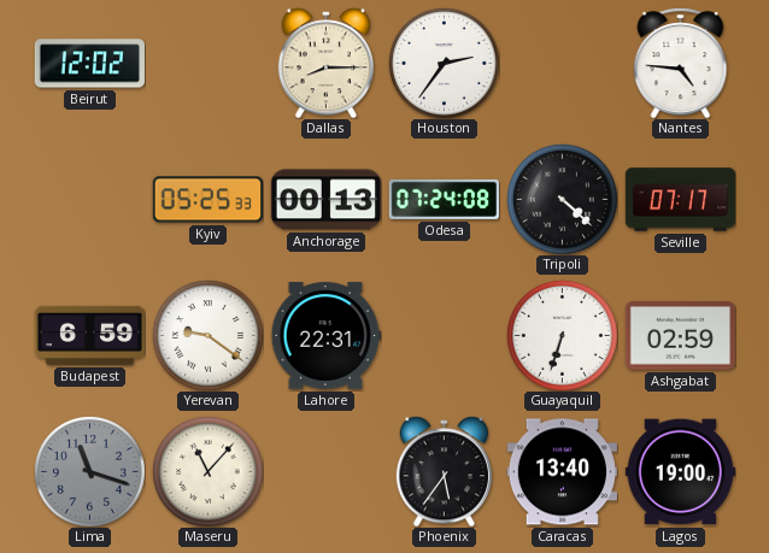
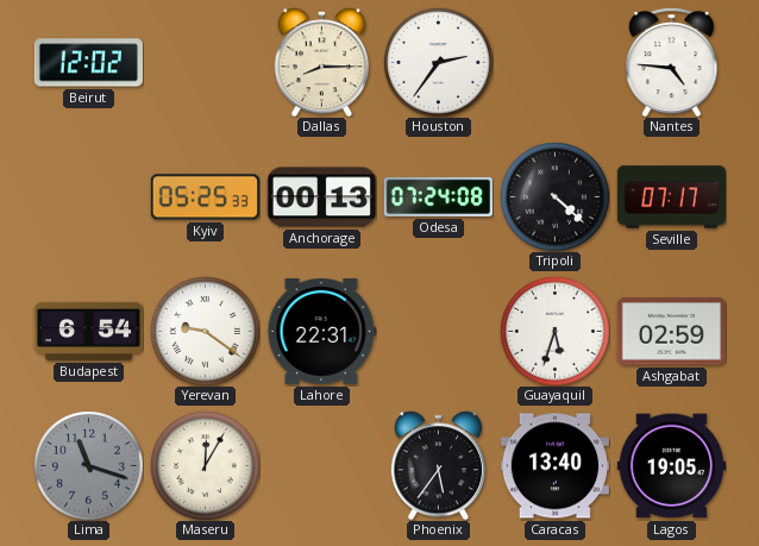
Budapest: 6:59 -> 6:54 (88, 331)
Guayaquil: 6:33 -> 5:33 (554, 331)
Maseru: 11:07 -> 12:05 (205, 465)
Lagos: 19:00 -> 19:05 (671, 466)
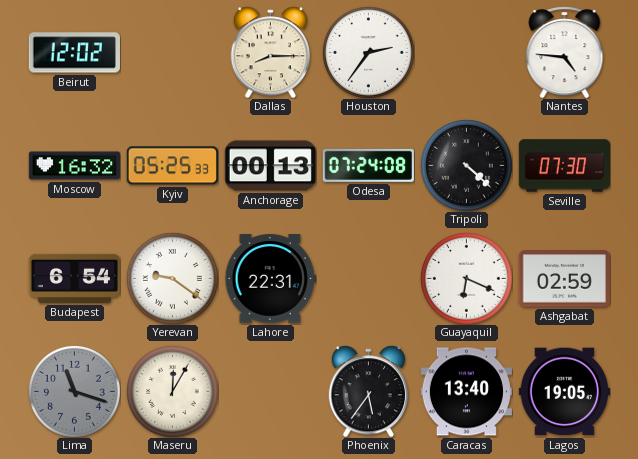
Moscow: none -> 16:32 (74, 166)
Seville: 07:17 -> 07:30 (564, 166)
Guayaquil: 5:33 -> 6:19 (466, 278)
